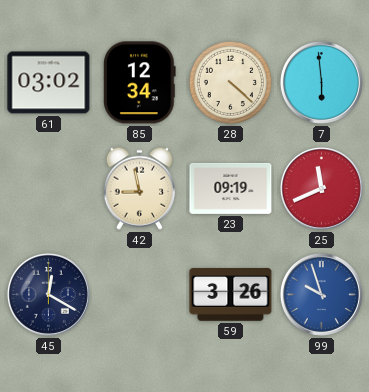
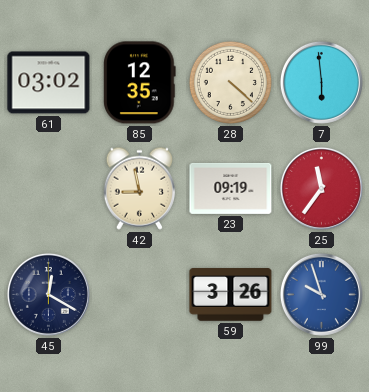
85: 12:34 -> 12:35 (140, 83)
25: 11:41 -> 11:36 (321, 188)
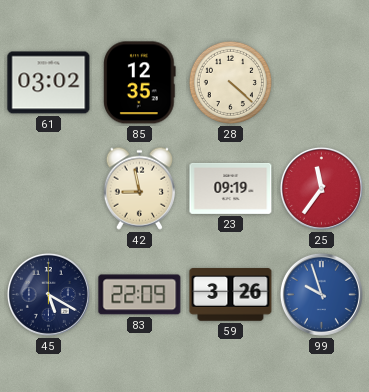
7: 5:59 -> none (321, 82)
45: 12:20 -> 5:20 (48, 294)
83: none -> 22:09 (140, 295)
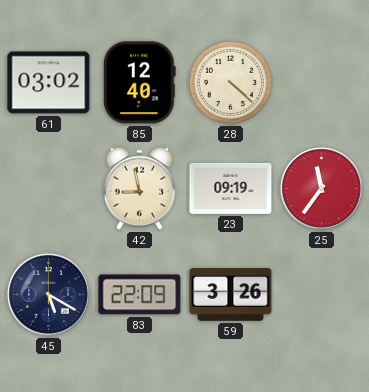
85: 12:35 -> 12:40 (140, 83)
99: 9:57 -> none (321, 294)
